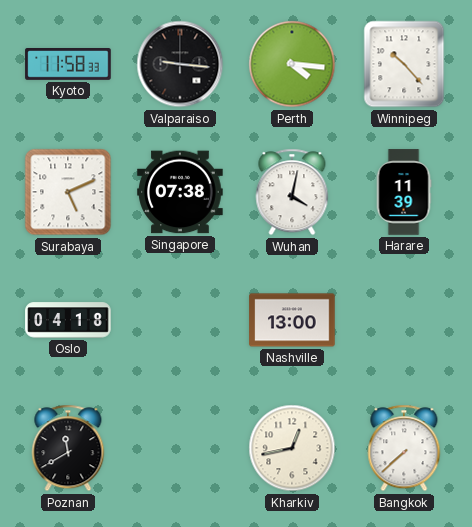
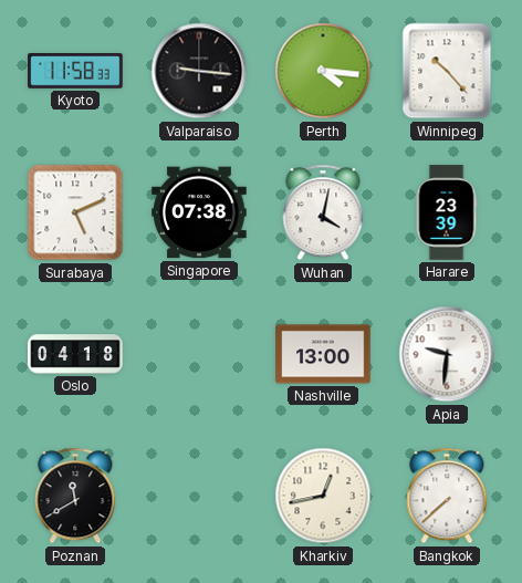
Harare: 11:39 -> 23:39 (447, 212)
Apia: none -> 9:31 (447, 354)
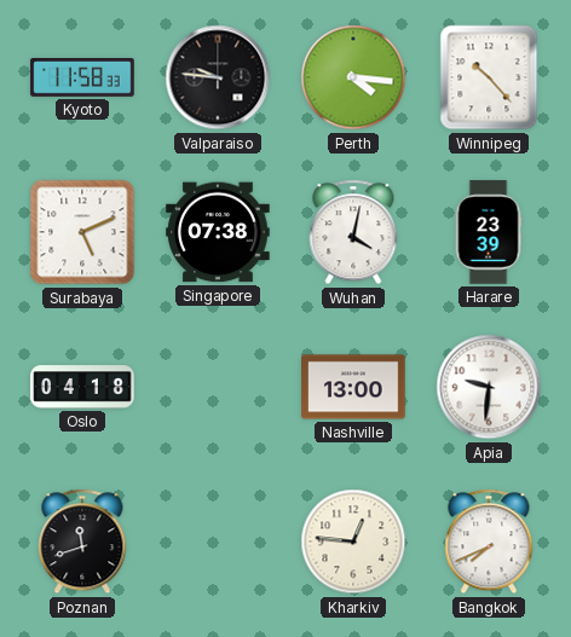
Valparaiso: 9:16 -> 9:46 (218, 77)
Poznan: 11:40 -> 11:42 (82, 542)
Kharkiv: 12:43 -> 12:46 (353, 542)
Bangkok: 7:38 -> 7:41 (489, 542)
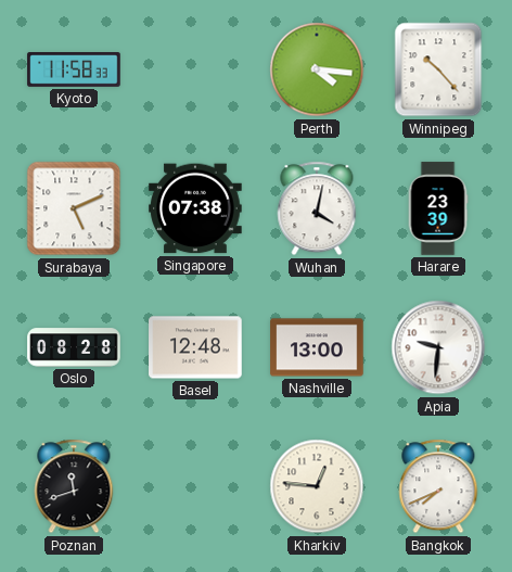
Valparaiso: 9:46 -> none (218, 77)
Oslo: 04:18 -> 08:28 (74, 347)
Basel: none -> 12:48 (195, 347)
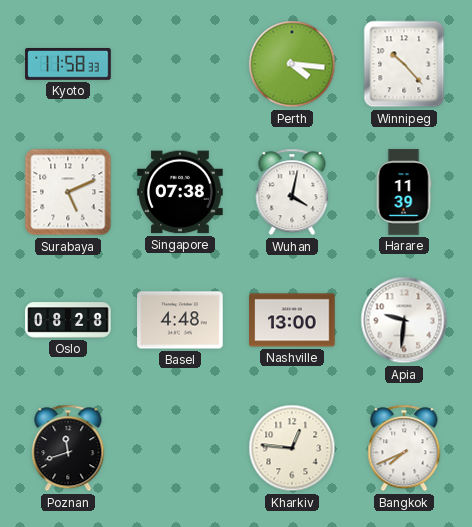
Harare: 23:39 -> 11:39 (404, 192)
Basel: 12:48 -> 4:48 (180, 320)
